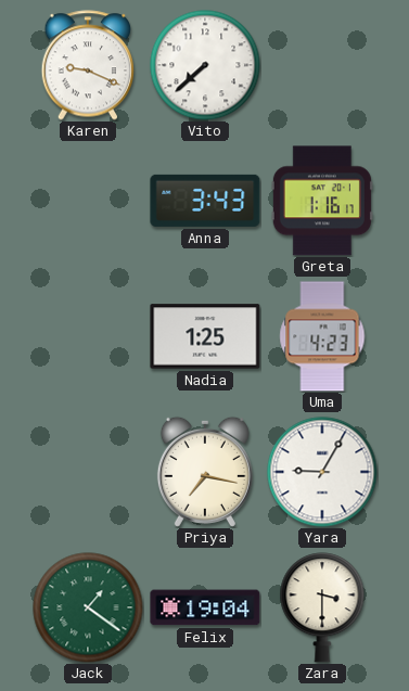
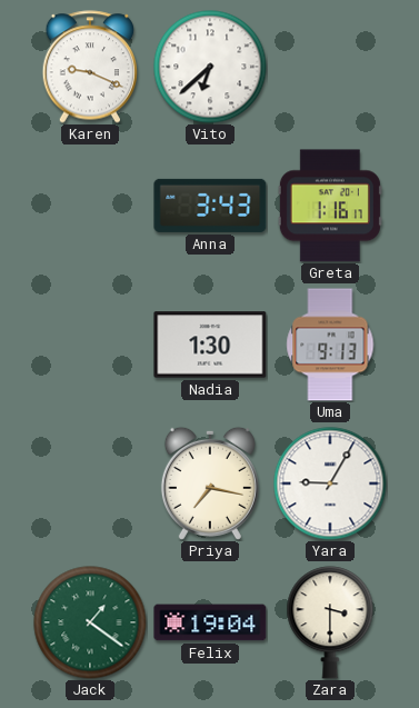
Vito: 7:38 -> 6:38 (210, 67)
Nadia: 1:25 -> 1:30 (210, 345)
Uma: 4:23 -> 9:13 (330, 345)
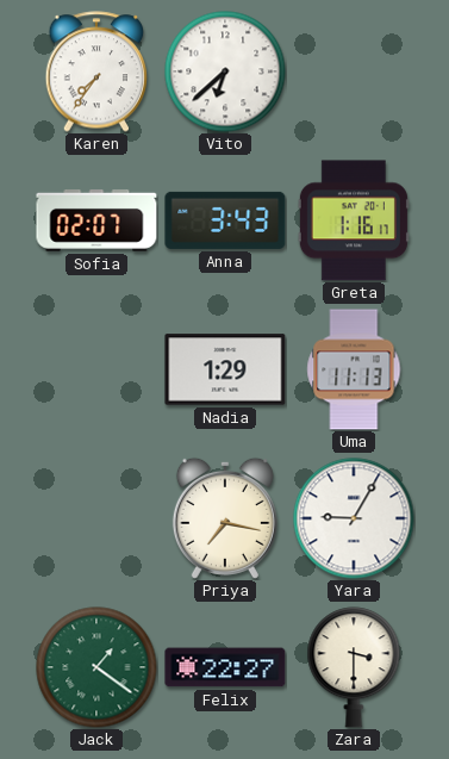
Karen: 9:19 -> 7:36 (96, 71)
Sofia: none -> 02:07 (96, 220)
Nadia: 1:30 -> 1:29 (225, 369)
Uma: 9:13 -> 11:13 (354, 369)
Felix: 19:04 -> 22:27 (225, 667)
